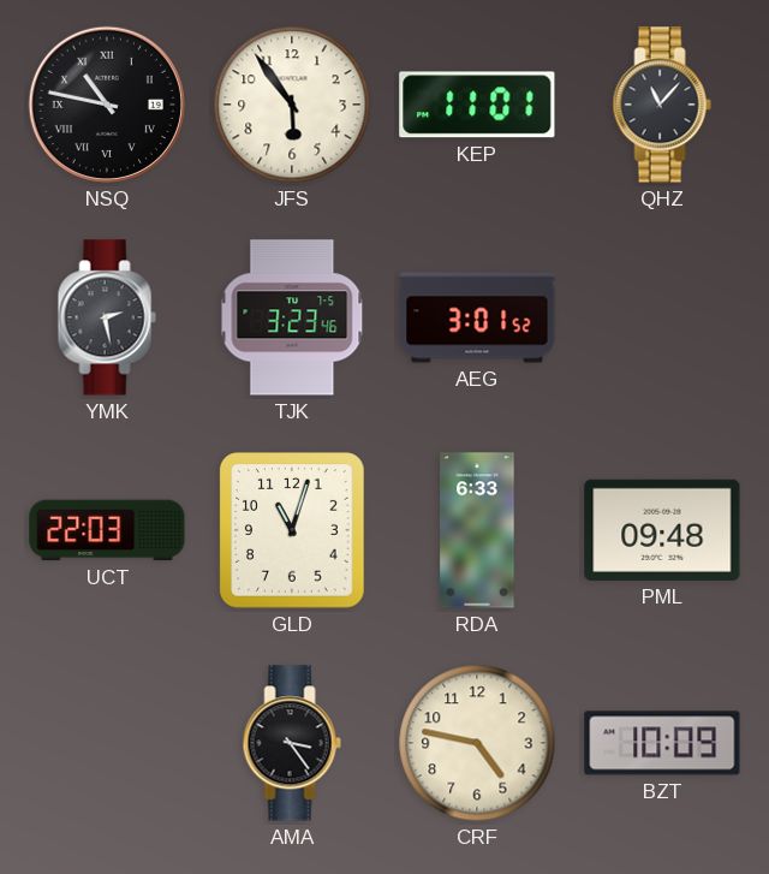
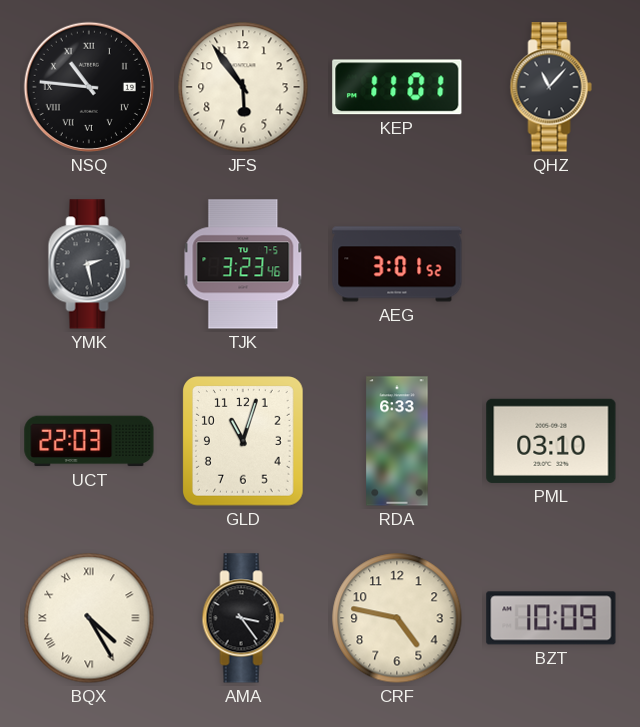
NSQ: 10:47 -> 10:46 (89, 87)
PML: 09:48 -> 03:10 (551, 441)
BQX: none -> 4:25 (89, 618)
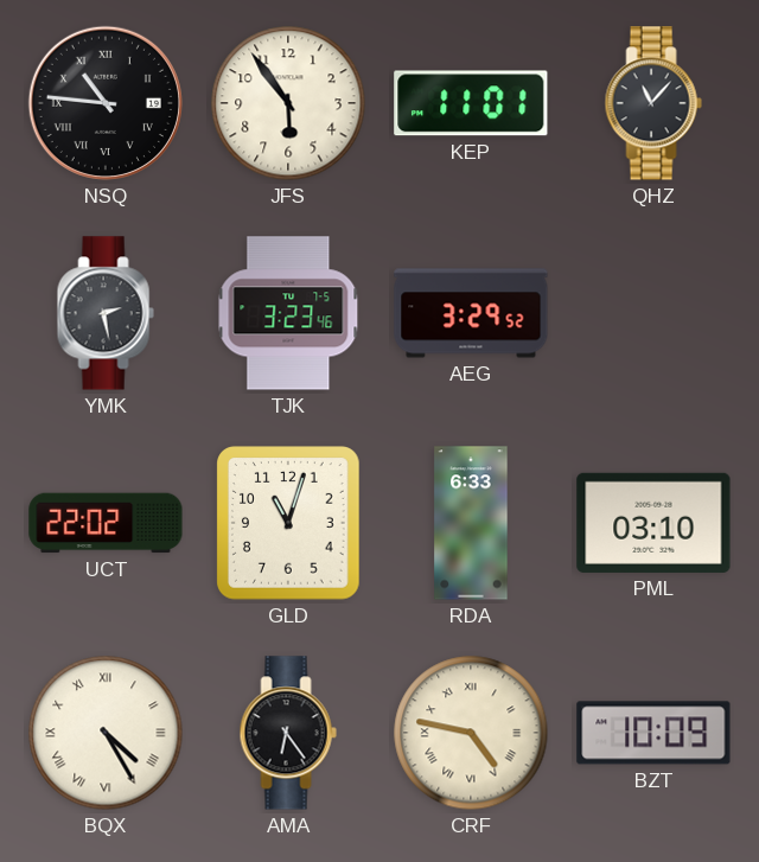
AEG: 3:01 -> 3:29 (471, 313)
UCT: 22:03 -> 22:02 (106, 523)
AMA: 3:24 -> 6:24 (288, 733)
CRF numerals: Arabic -> Roman (471, 733)
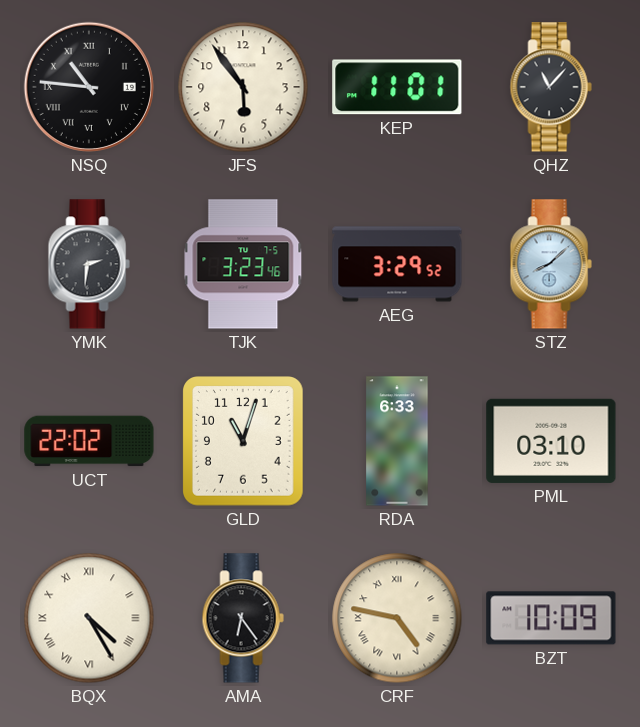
YMK: 2:28 -> 2:31 (89, 264)
STZ: none -> 8:08 (551, 264)
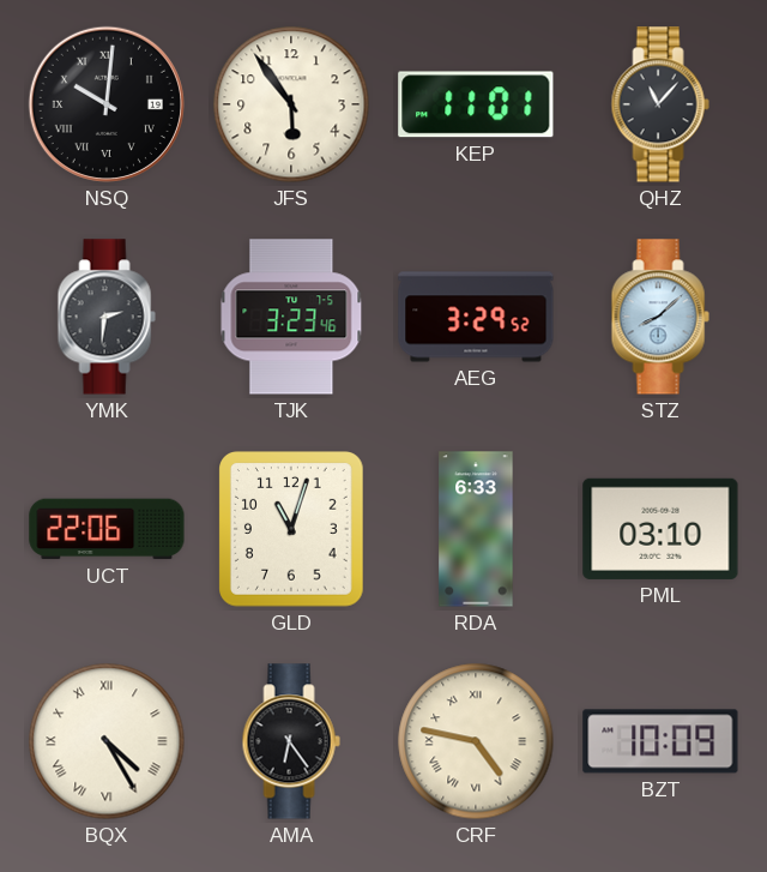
NSQ: 10:46 -> 10:01 (107, 104)
UCT: 22:02 -> 22:06 (107, 529)
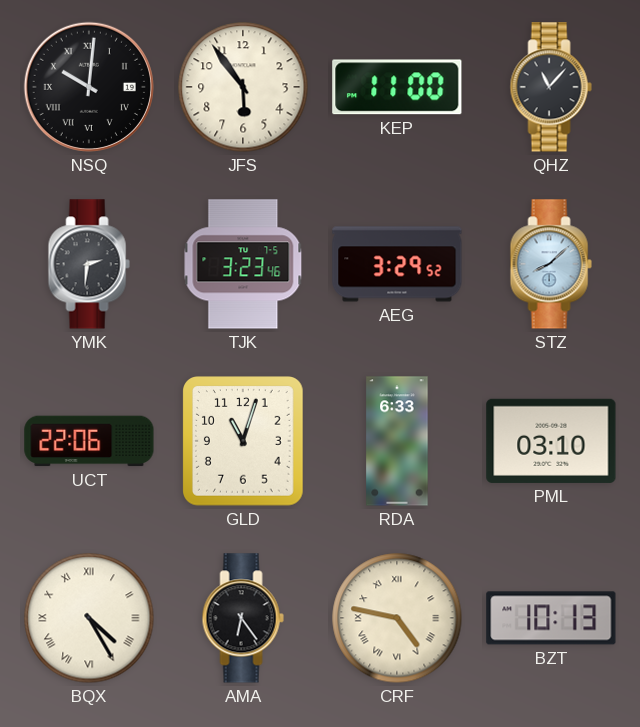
KEP: 11:01 -> 11:00 (397, 87)
BZT: 10:09 -> 10:13 (551, 618)
